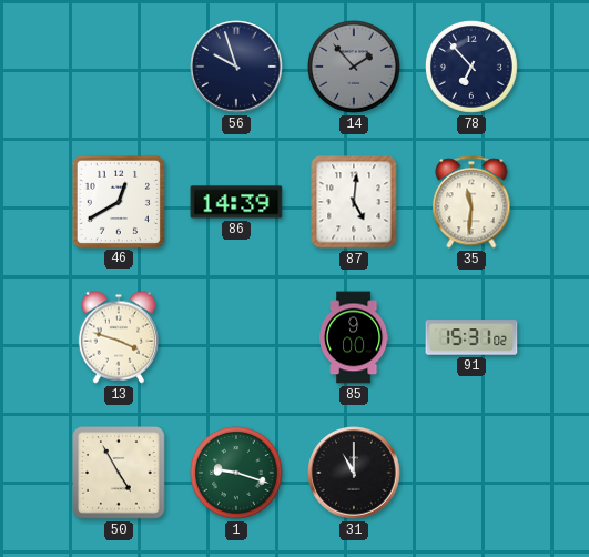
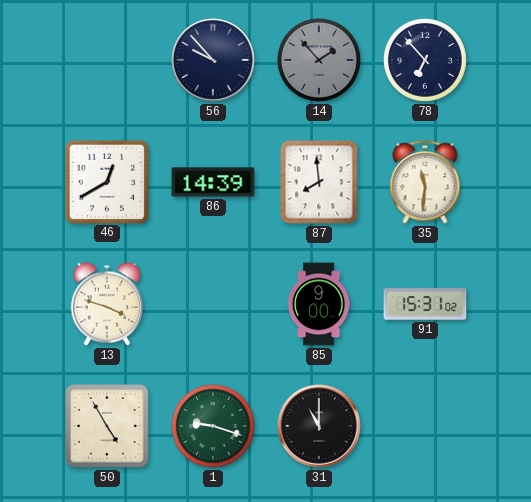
56: 9:57 -> 9:53 (213, 60)
87: 5:01 -> 7:59 (319, 182)
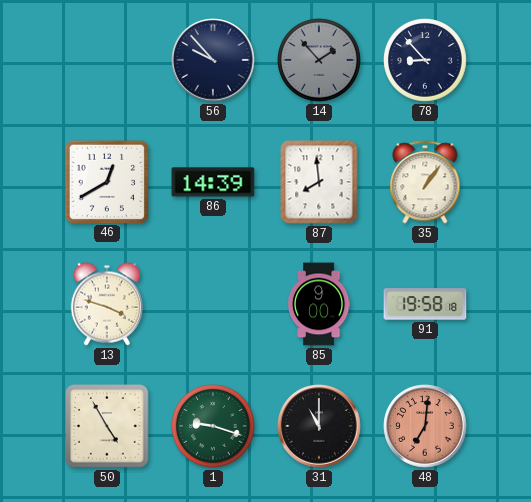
78: 6:53 -> 8:53 (426, 61)
35: 11:31 -> 1:06 (425, 182)
91: 15:31 -> 19:58 (425, 304)
48: none -> 7:01 (425, 426)
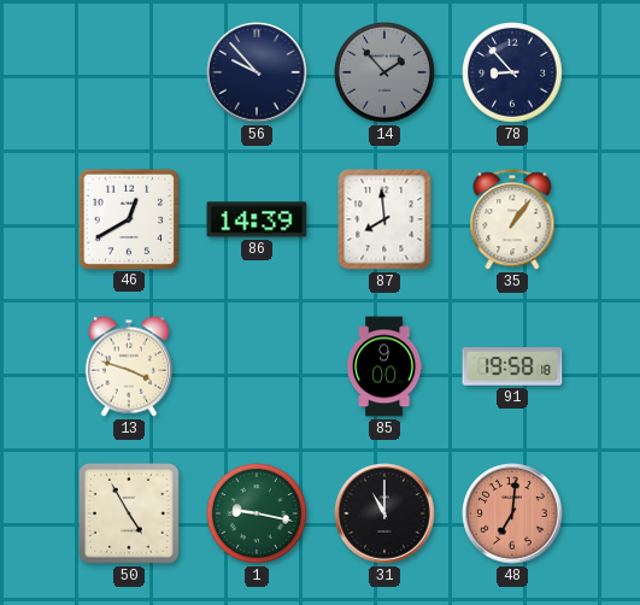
1: 9:18 -> 9:17 (258, 515)
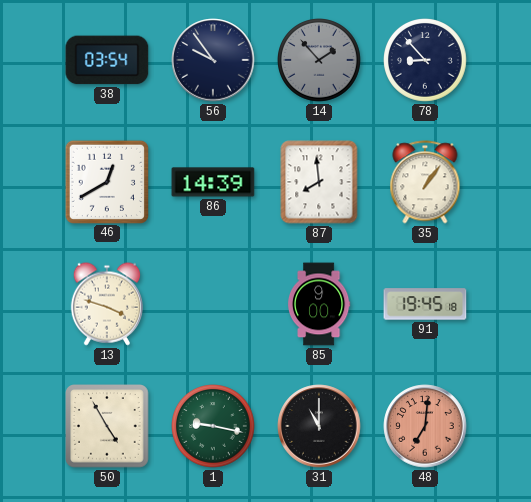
38: none -> 03:54 (107, 60)
56: 9:53 -> 9:54 (213, 60)
91: 19:58 -> 19:45 (425, 304)
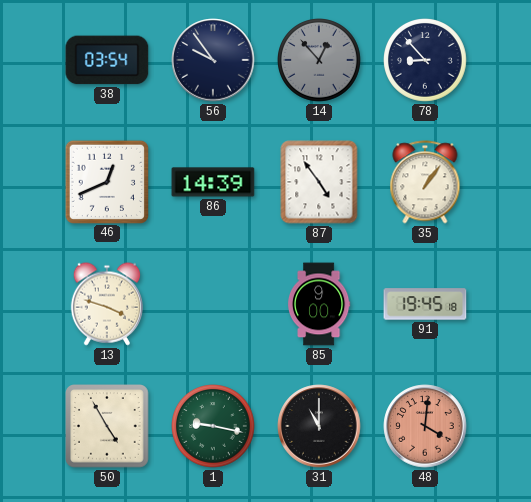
14: 1:53 -> 12:53 (320, 61)
46: 12:40 -> 12:41 (106, 181)
87: 7:59 -> 4:54 (319, 182)
48: 7:01 -> 4:01 (425, 426)
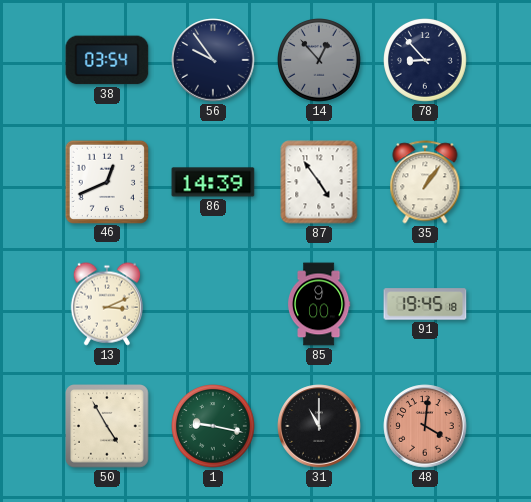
13: 3:48 -> 3:11 (106, 304)
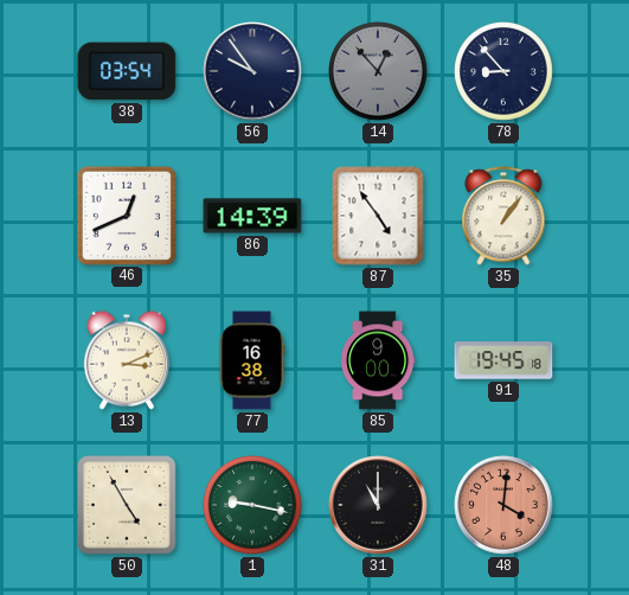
77: none -> 16:38 (252, 360)
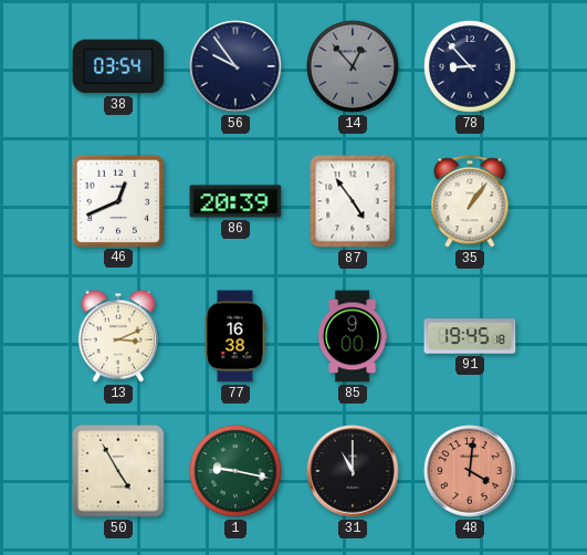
86: 14:39 -> 20:39 (235, 201)
